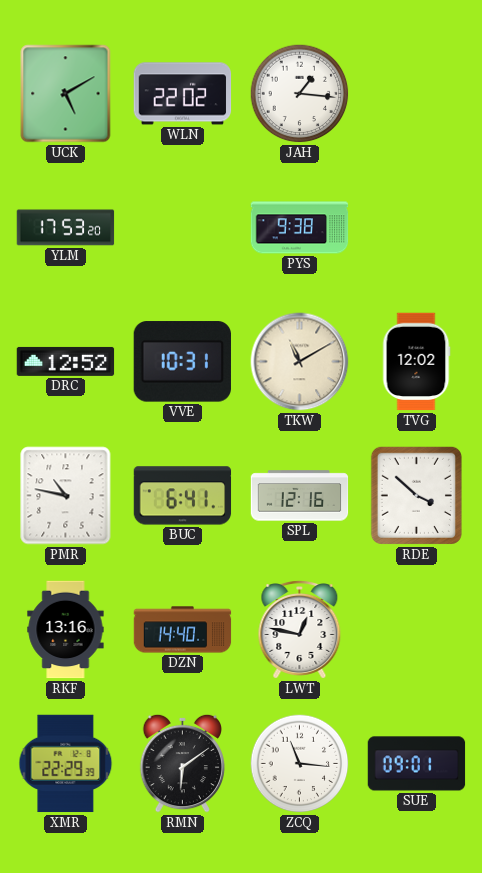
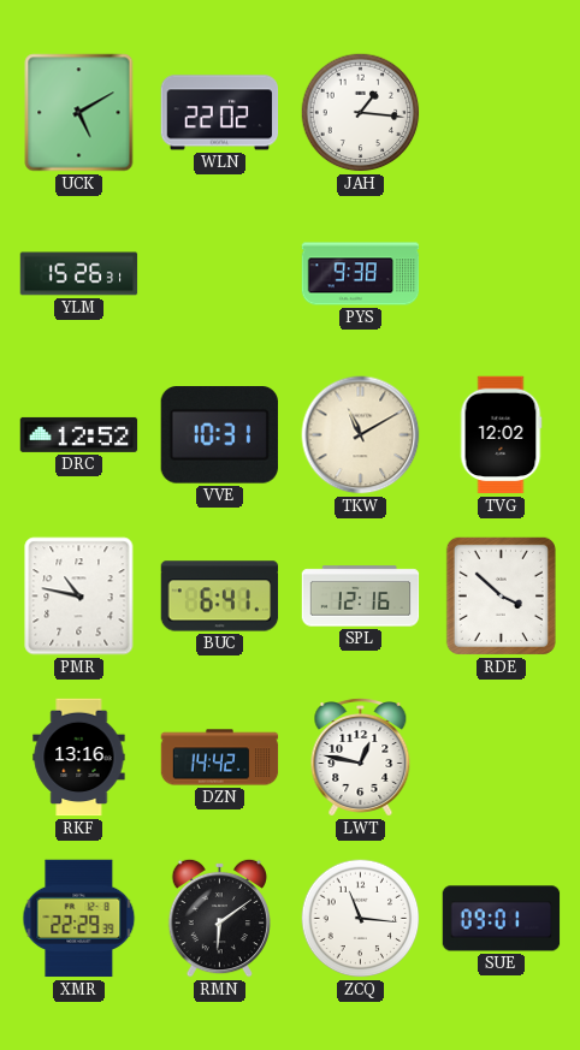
YLM: 17:53 -> 15:26 (79, 274)
DZN: 14:40 -> 14:42 (220, 758)
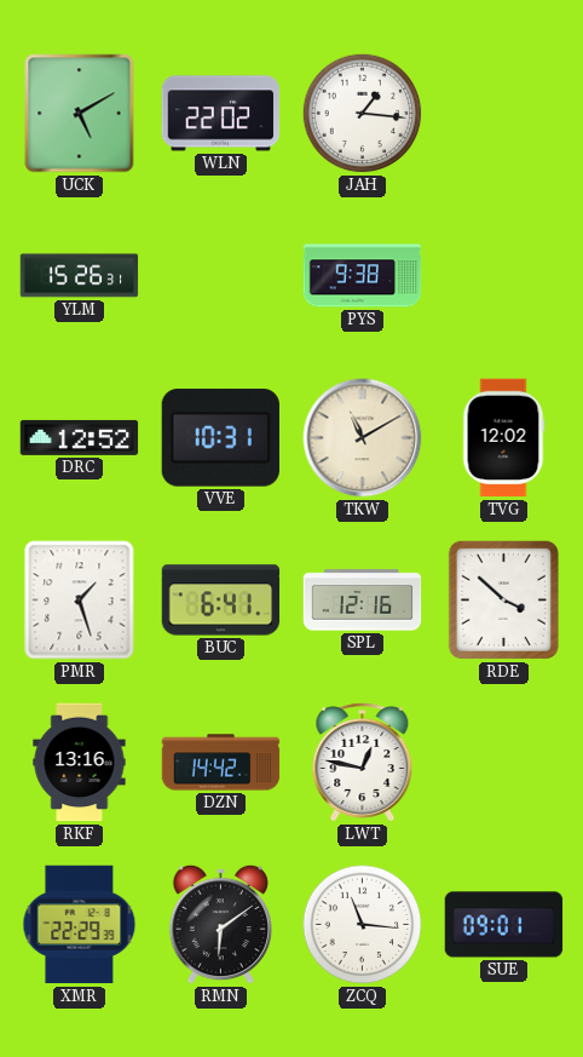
PMR: 10:47 -> 1:27 (80, 601)
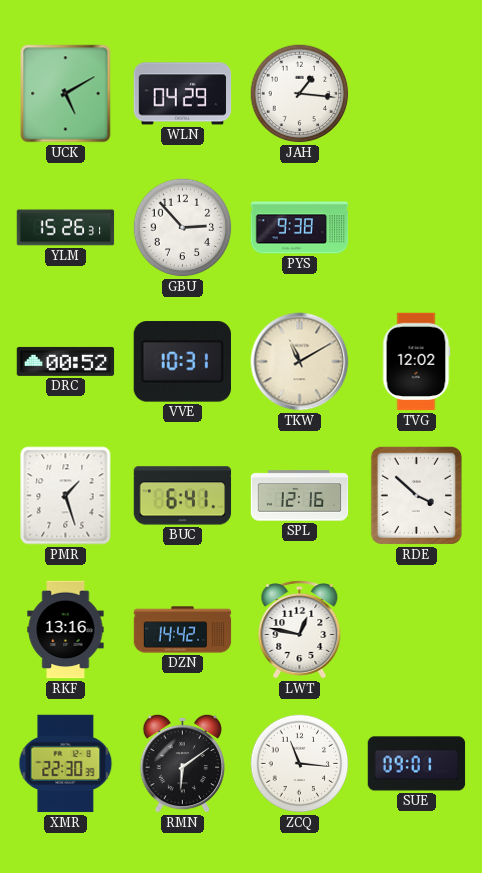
WLN: 22:02 -> 04:29 (183, 94)
GBU: none -> 2:53 (183, 228)
DRC: 12:52 -> 00:52 (66, 361)
XMR: 22:29 -> 22:30 (66, 764)
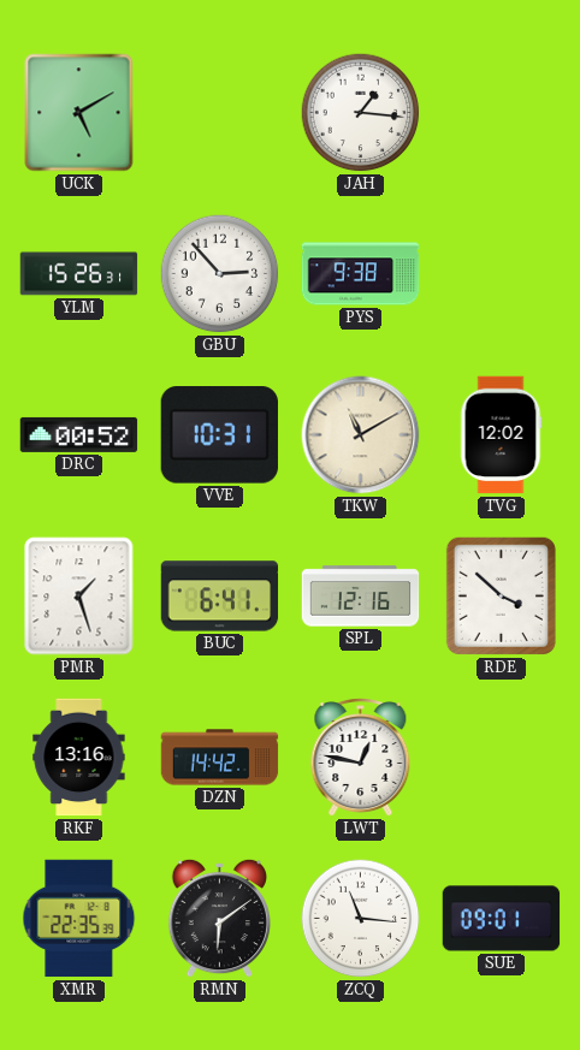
WLN: 04:29 -> none (183, 94)
XMR: 22:30 -> 22:35 (79, 919)
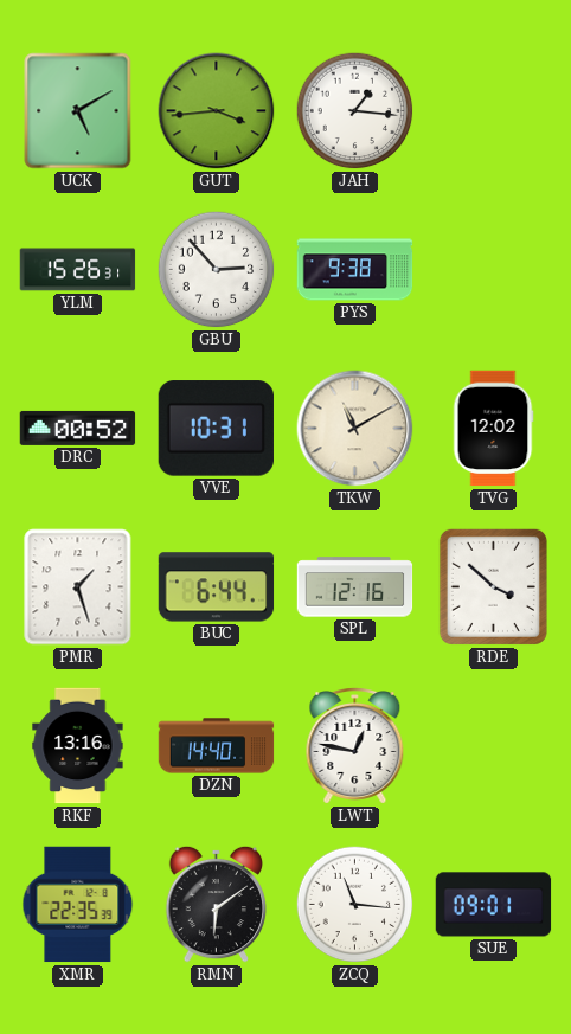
GUT: none -> 3:44 (217, 111)
BUC: 6:41 -> 6:44 (217, 587)
DZN: 14:42 -> 14:40 (217, 746)
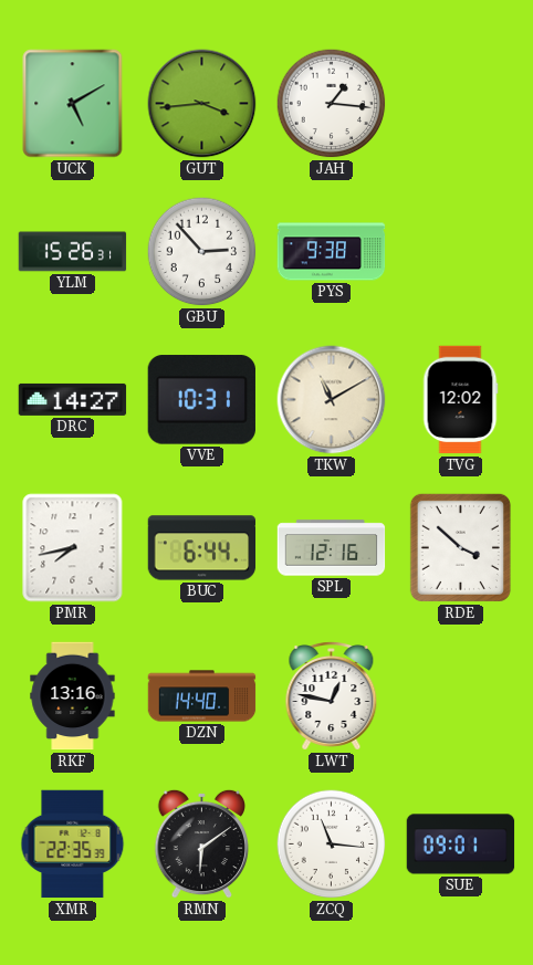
DRC: 00:52 -> 14:27 (73, 399)
PMR: 1:27 -> 7:43 (73, 548)
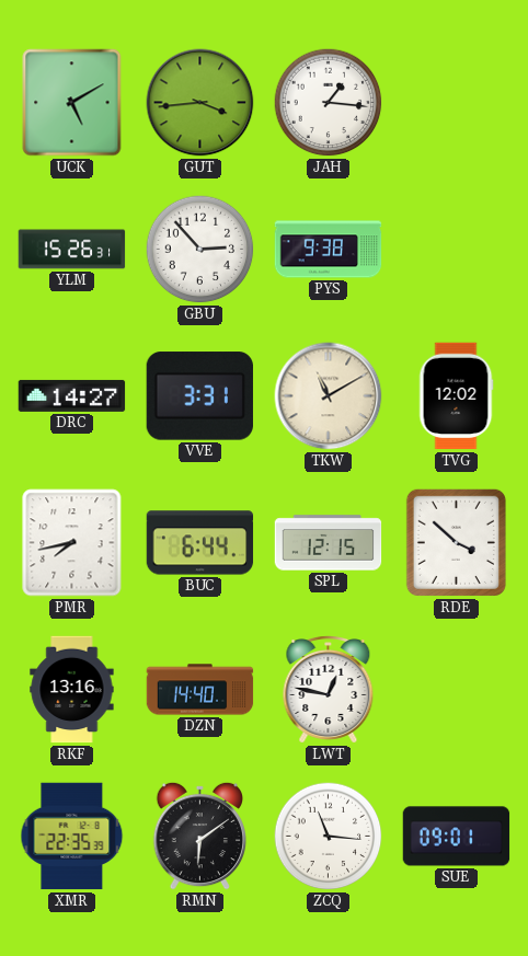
VVE: 10:31 -> 3:31 (199, 396)
SPL: 12:16 -> 12:15 (329, 543)
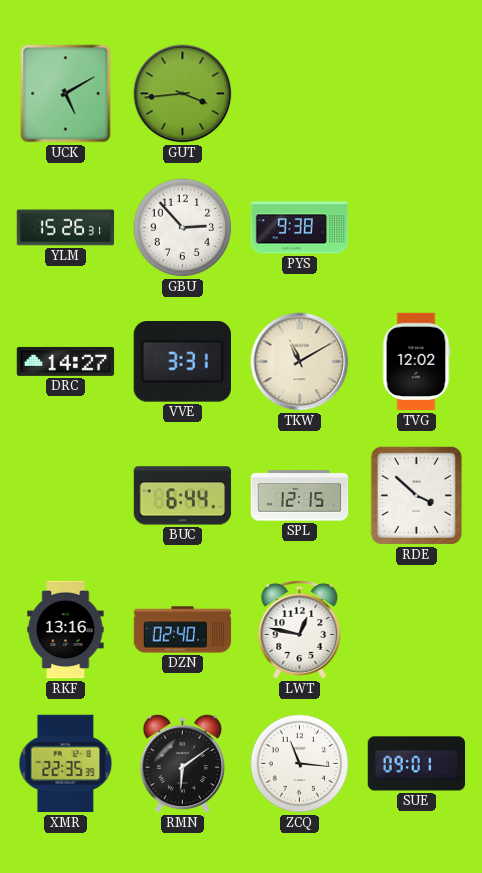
JAH: 1:16 -> none (329, 103)
PMR: 7:43 -> none (72, 543)
DZN: 14:40 -> 02:40 (183, 630)
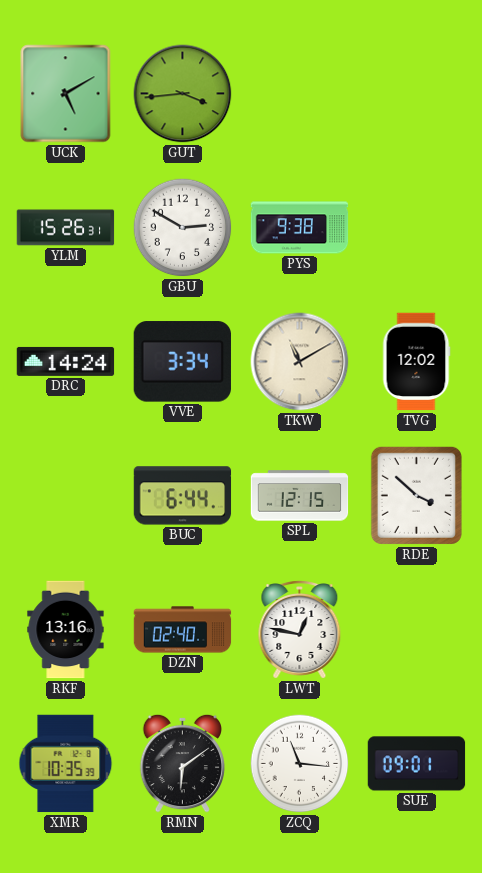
GBU: 2:53 -> 2:50 (183, 228)
DRC: 14:27 -> 14:24 (66, 361)
VVE: 3:31 -> 3:34 (182, 362)
XMR: 22:35 -> 10:35 (66, 764)
